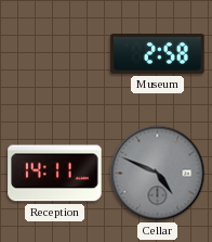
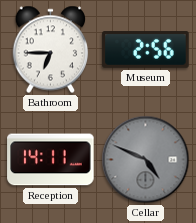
Bathroom: none -> 6:45 (51, 50)
Museum: 2:58 -> 2:56 (146, 50)
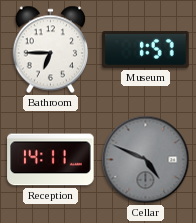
Museum: 2:56 -> 1:57 (146, 50)
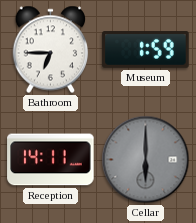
Museum: 1:57 -> 1:59 (146, 50)
Cellar: 4:49 -> 6:00 (146, 160)
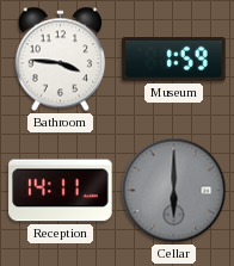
Bathroom: 6:45 -> 3:46 (61, 60)
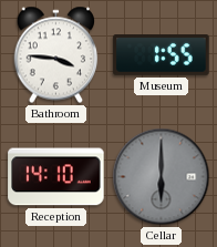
Museum: 1:59 -> 1:55 (162, 55)
Reception: 14:11 -> 14:10 (56, 177)
